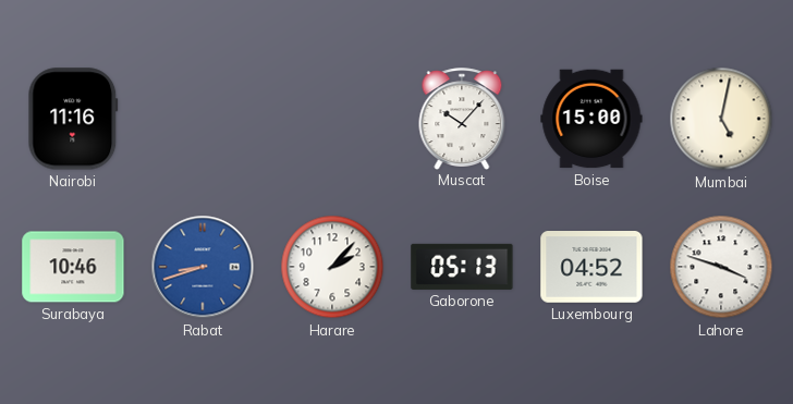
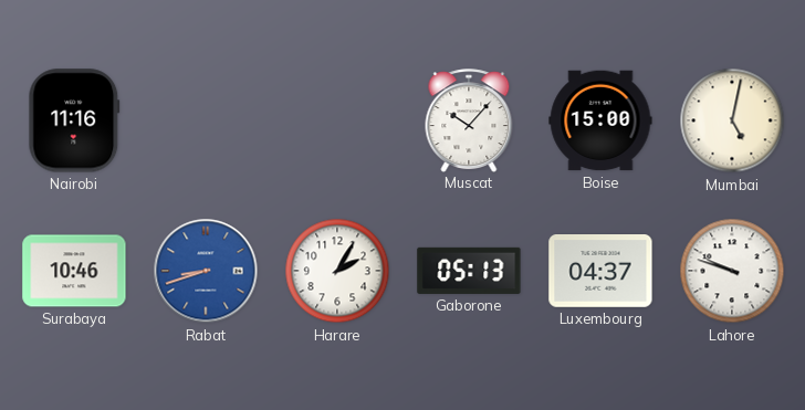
Harare: 2:07 -> 2:05 (337, 271)
Luxembourg: 04:52 -> 04:37 (600, 272)
Lahore: 3:48 -> 9:48 (732, 271)
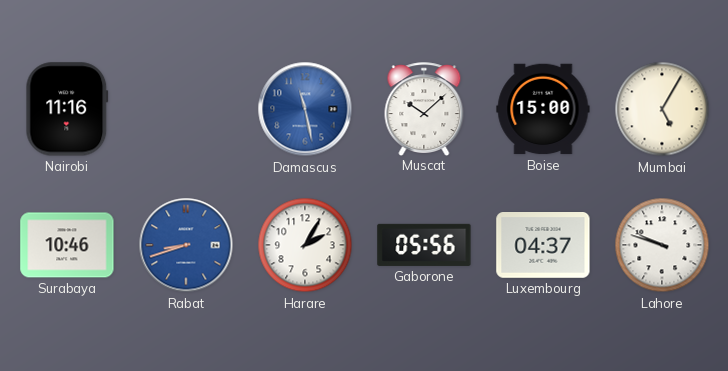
Damascus: none -> 11:28 (305, 109)
Muscat: 10:07 -> 10:08 (424, 109)
Mumbai: 5:02 -> 5:05 (662, 109)
Gaborone: 05:13 -> 05:56 (424, 245)
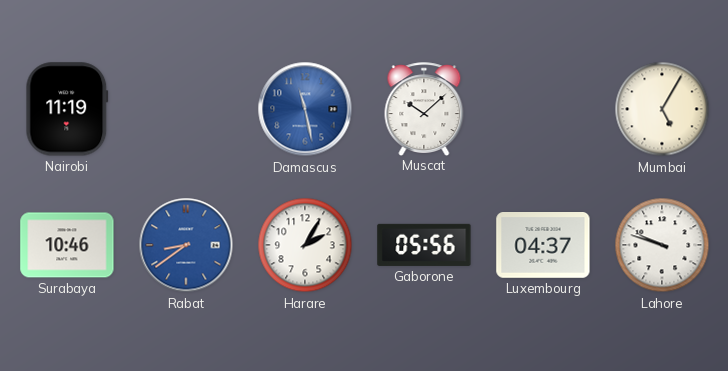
Nairobi: 11:16 -> 11:19 (67, 109)
Boise: 15:00 -> none (543, 109)
Rabat: 8:42 -> 8:39 (186, 245)
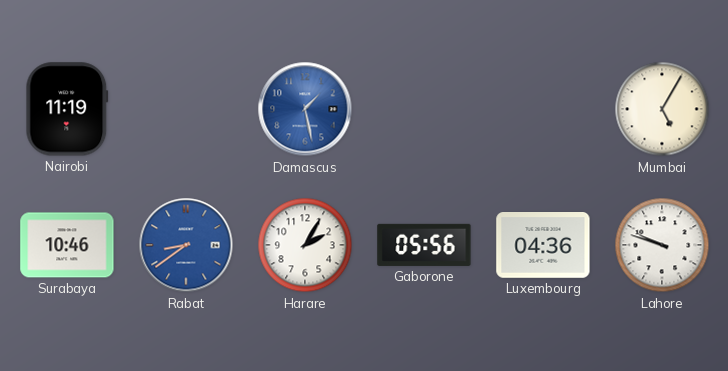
Damascus: 11:28 -> 1:28 (305, 109)
Muscat: 10:08 -> none (424, 109)
Luxembourg: 04:37 -> 04:36 (543, 246)
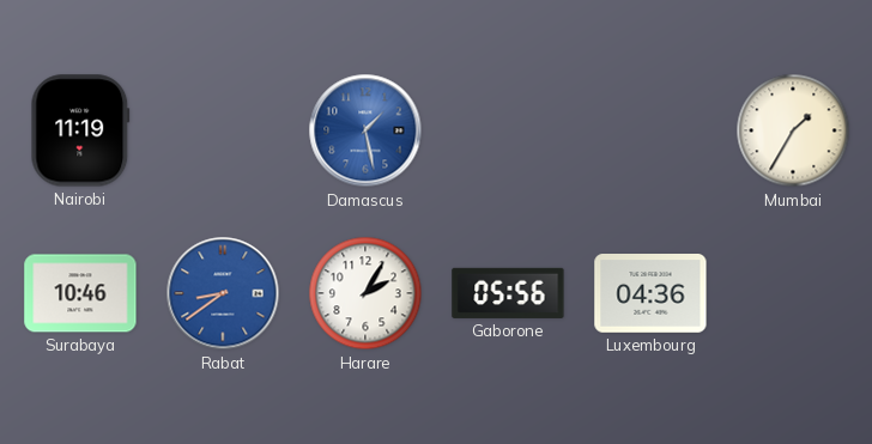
Mumbai: 5:05 -> 1:35 (793, 130)
Lahore: 9:48 -> none (662, 245)
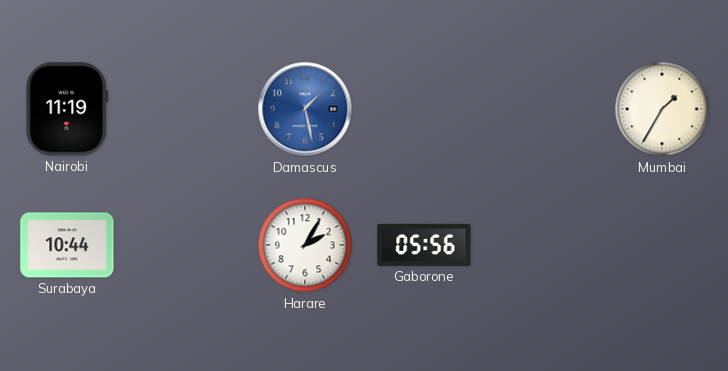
Surabaya: 10:46 -> 10:44 (67, 245)
Rabat: 8:39 -> none (223, 293)
Luxembourg: 04:36 -> none (650, 294)
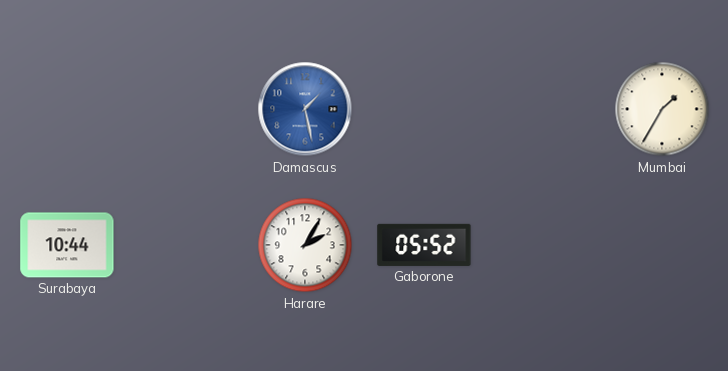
Nairobi: 11:19 -> none (67, 109)
Gaborone: 05:56 -> 05:52 (424, 245)
